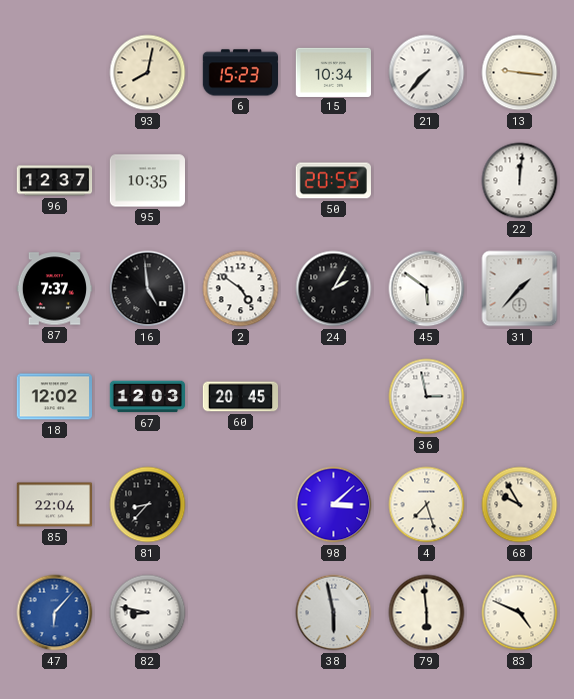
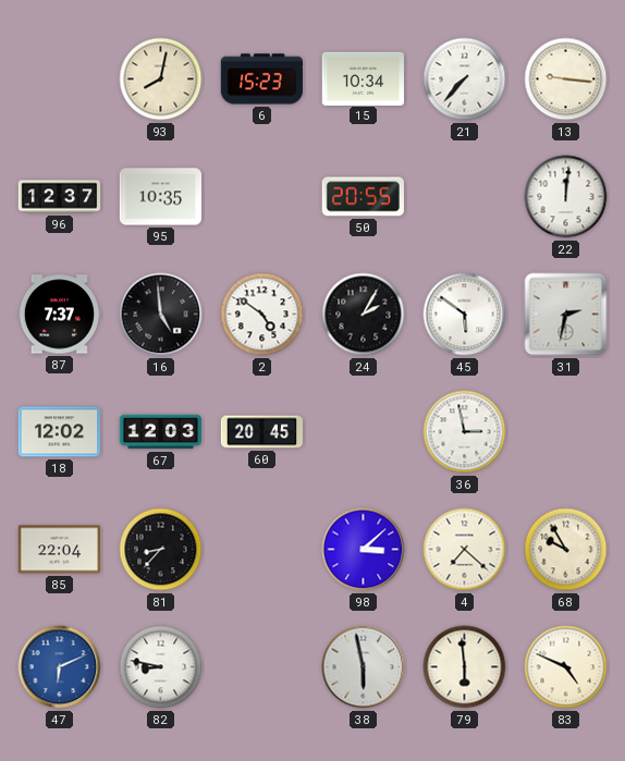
31: 1:37 -> 2:32 (566, 315)
4: 7:27 -> 7:22 (465, 550)
47: 6:07 -> 6:11 (60, 667)
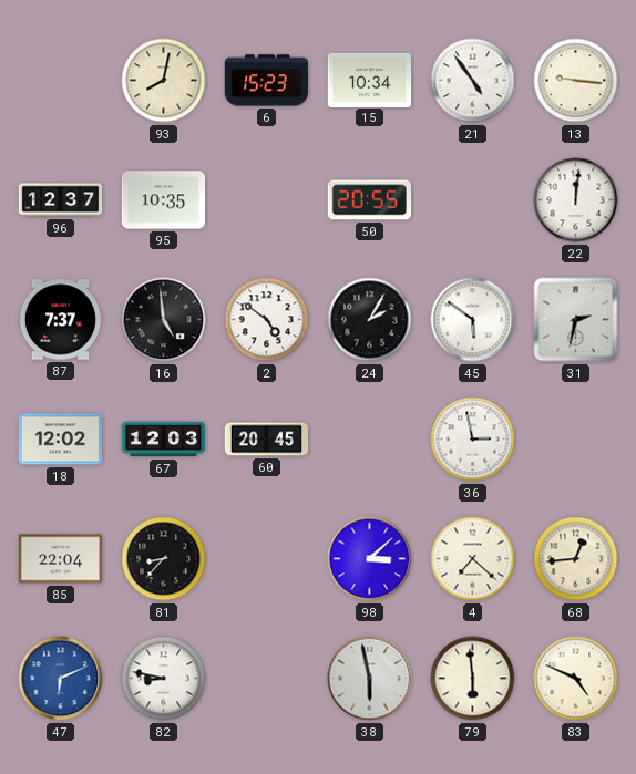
21: 7:37 -> 4:54 (473, 81)
68: 9:55 -> 12:44 (576, 559)
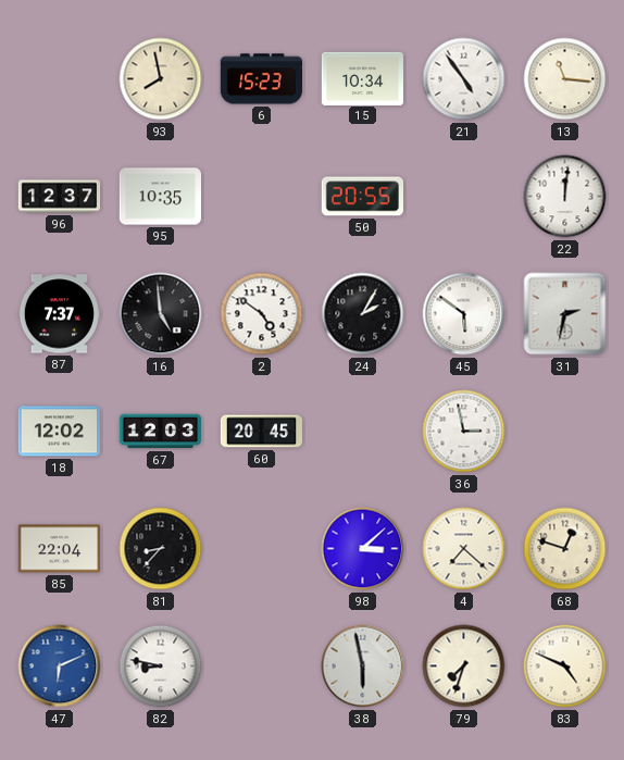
93: 8:02 -> 7:58 (161, 79)
13: 9:16 -> 11:16 (565, 79)
68: 12:44 -> 12:48 (565, 549)
79: 5:59 -> 7:33 (464, 666)
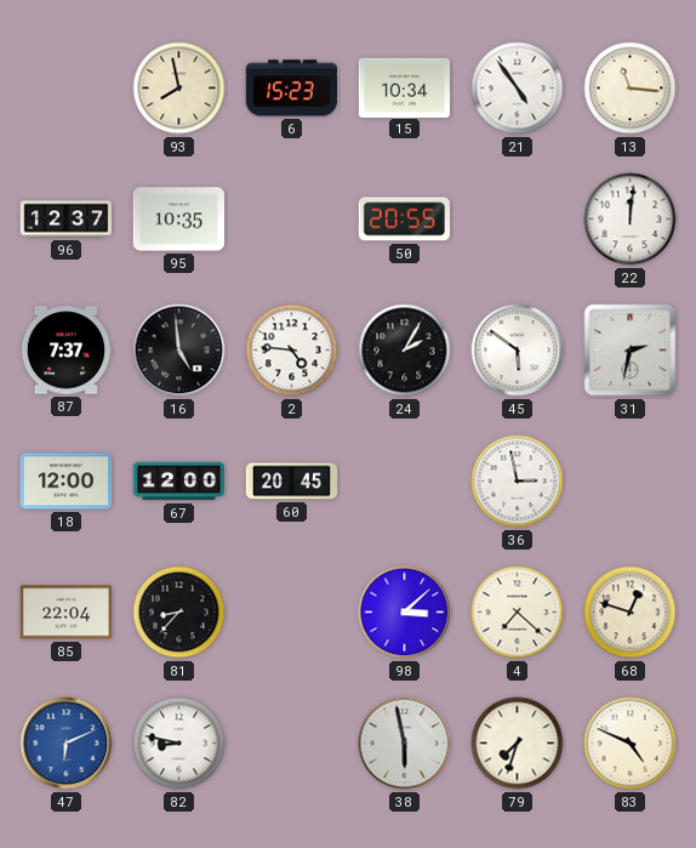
2: 4:51 -> 4:46 (292, 351)
18: 12:02 -> 12:00 (65, 482)
67: 12:03 -> 12:00 (179, 482)
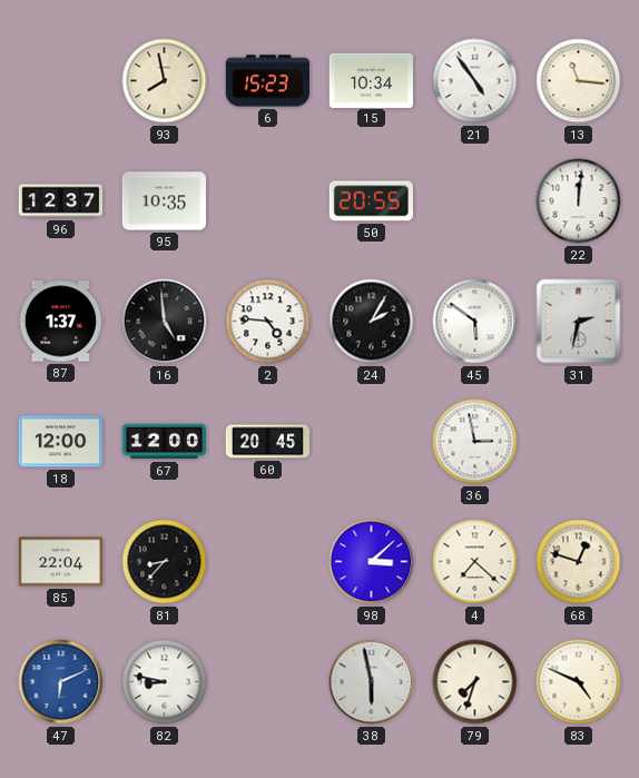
87: 7:37 -> 1:37 (60, 322)
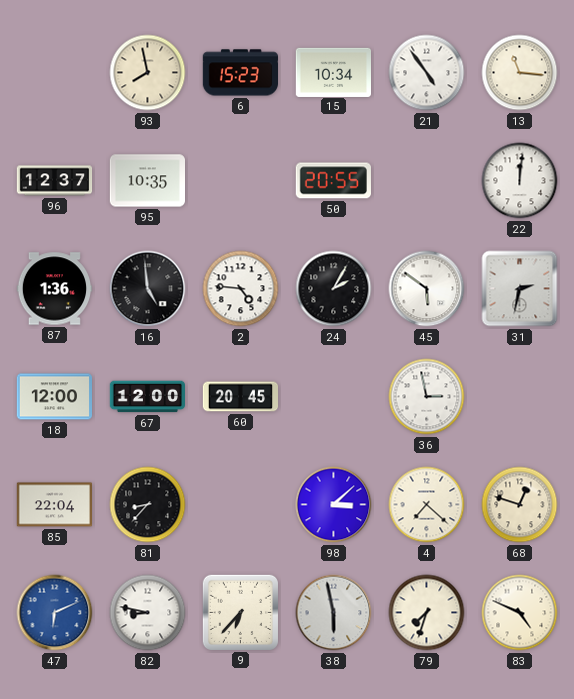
87: 1:37 -> 1:36 (54, 289)
9: none -> 6:37 (240, 612)
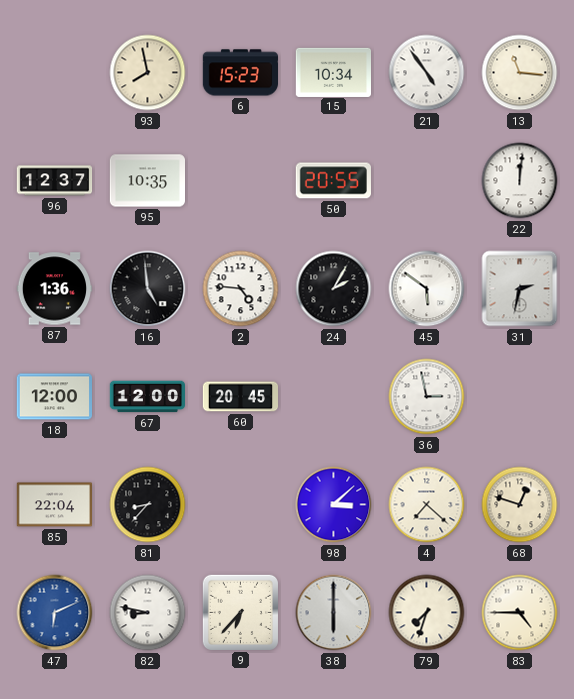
38: 5:58 -> 6:00 (334, 613)
83: 4:49 -> 4:45 (520, 613)
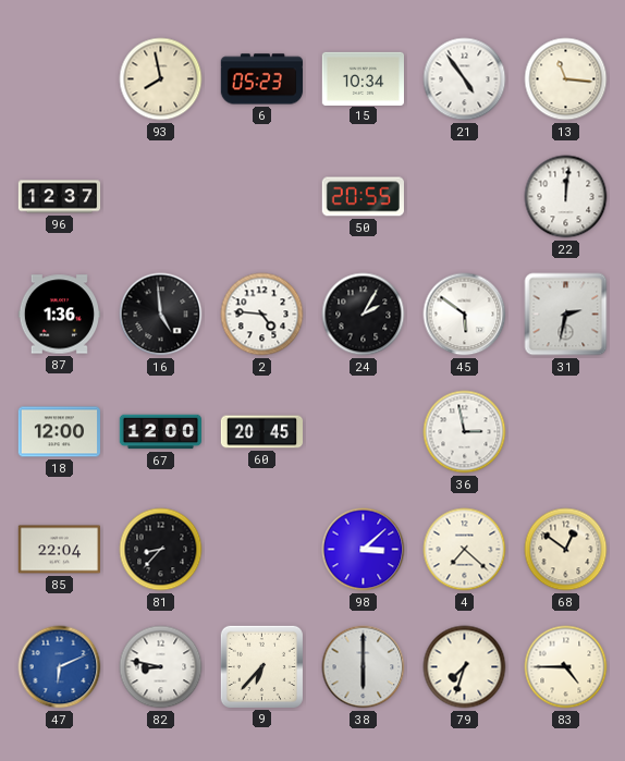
6: 15:23 -> 05:23 (261, 79)
95: 10:35 -> none (147, 181)
68: 12:48 -> 12:51 (566, 550)
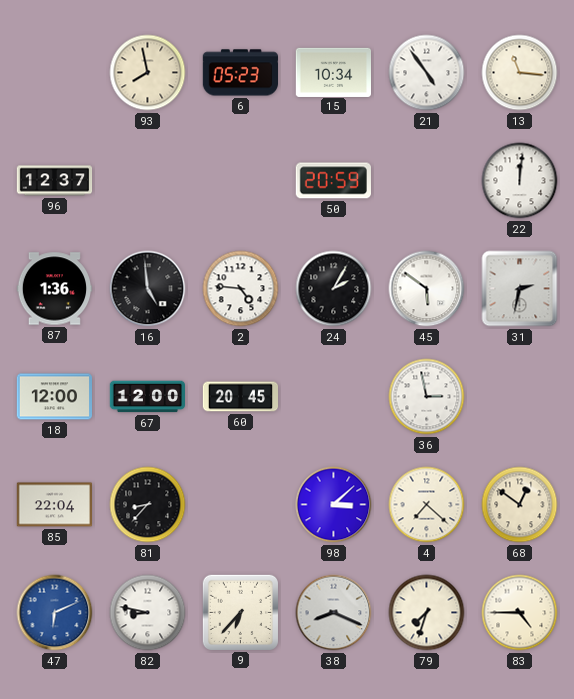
50: 20:55 -> 20:59 (333, 181)
38: 6:00 -> 8:19 (334, 613)
